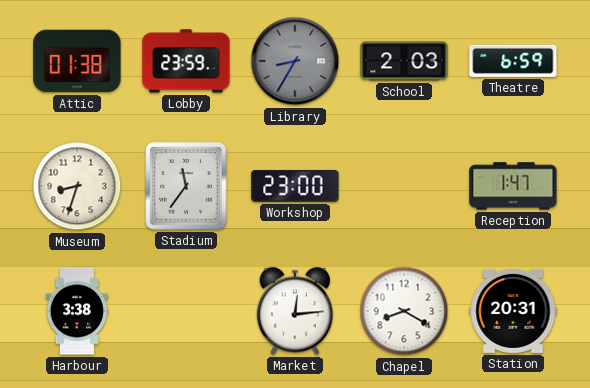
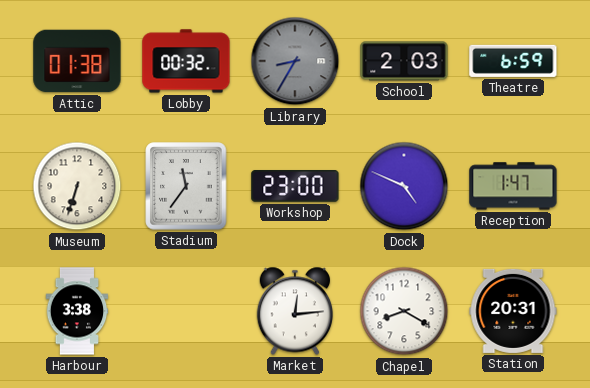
Lobby: 23:59 -> 00:32 (186, 61)
Museum: 8:33 -> 6:33 (77, 186)
Dock: none -> 4:49 (404, 186)
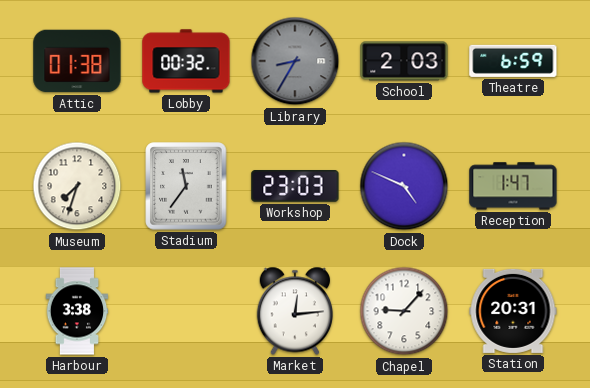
Museum: 6:33 -> 7:33 (77, 186)
Workshop: 23:00 -> 23:03 (295, 187)
Chapel: 8:20 -> 9:07 (404, 311)
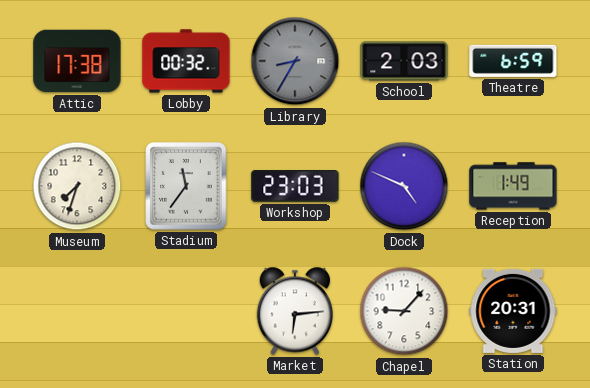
Attic: 01:38 -> 17:38 (77, 61)
Reception: 1:47 -> 1:49 (513, 186)
Harbour: 3:38 -> none (77, 311)
Market: 12:14 -> 6:14 (294, 311)
